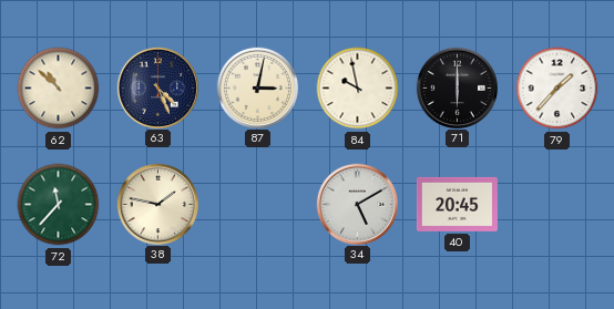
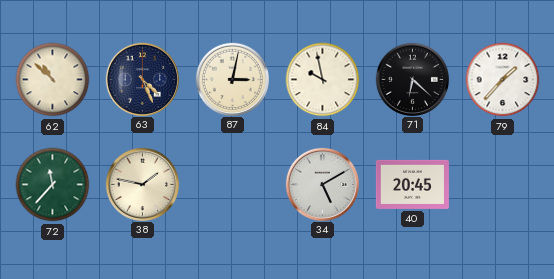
71: 6:00 -> 6:22 (412, 79)
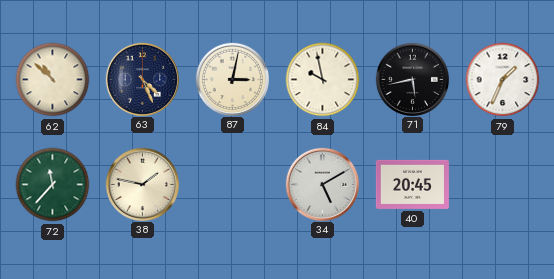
71: 6:22 -> 5:43 (412, 79)
79: 1:37 -> 1:34 (503, 80)
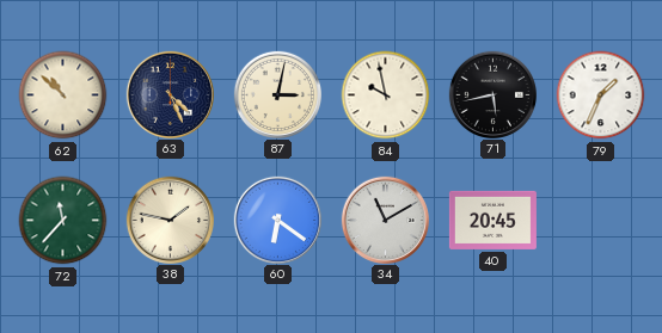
60: none -> 6:21 (277, 220)
34: 5:10 -> 11:10 (385, 220)
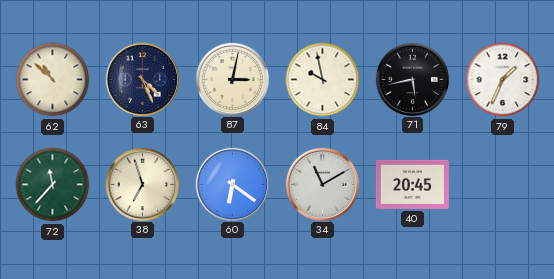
38: 1:47 -> 6:57 (142, 184)
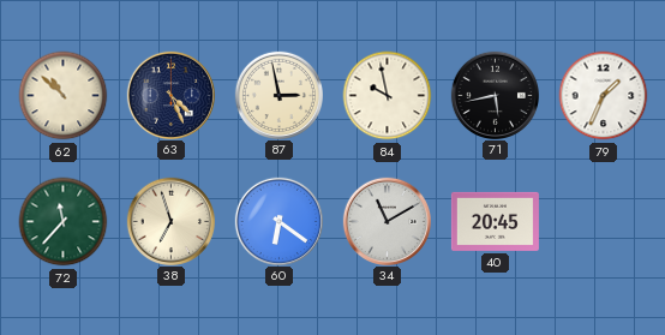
87: 3:02 -> 2:58 (278, 95)
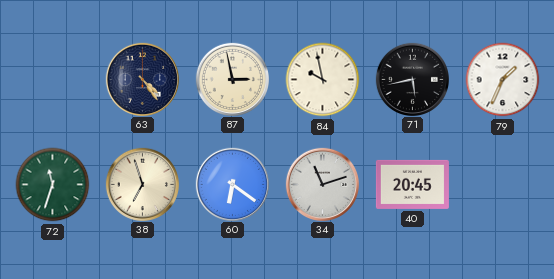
62: 10:52 -> none (64, 96)
63: 4:26 -> 4:24 (142, 79)
72: 11:37 -> 11:33 (53, 185)
34: 11:10 -> 11:12 (322, 184)
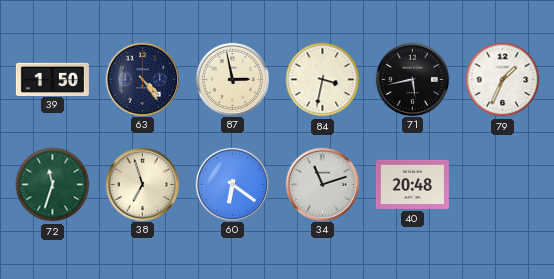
39: none -> 1:50 (52, 79)
84: 9:58 -> 3:32 (323, 80)
40: 20:45 -> 20:48 (412, 184)
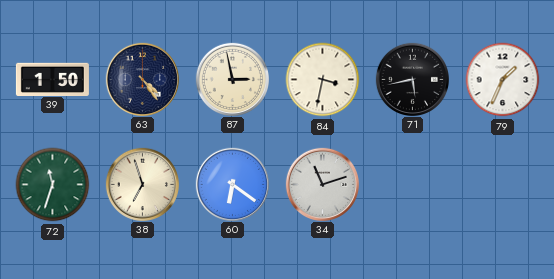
40: 20:48 -> none (412, 184)
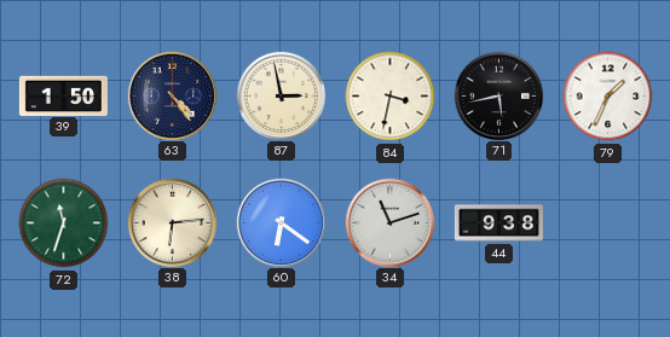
38: 6:57 -> 6:14 (172, 222)
44: none -> 9:38 (498, 223)
